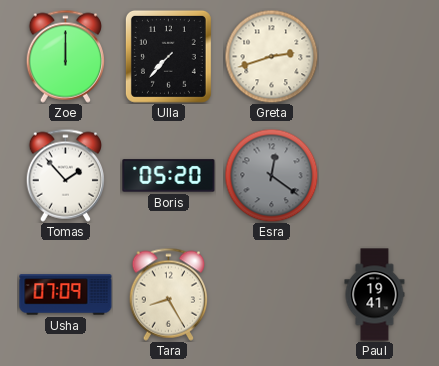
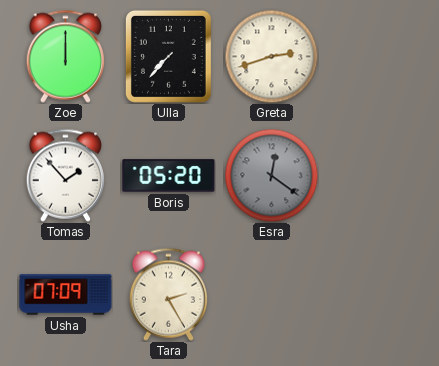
Tara: 8:25 -> 2:25 (168, 294)
Paul: 19:41 -> none (375, 295)
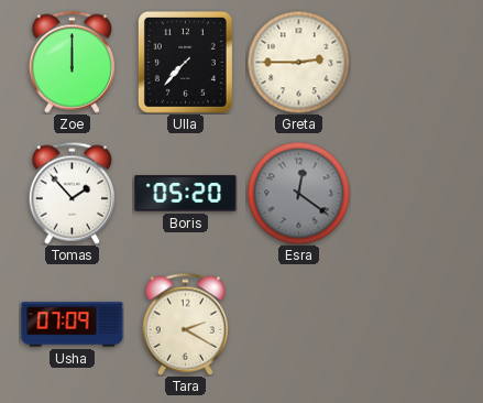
Greta: 2:42 -> 2:45 (298, 62)
Tara: 2:25 -> 2:20 (185, 324)
